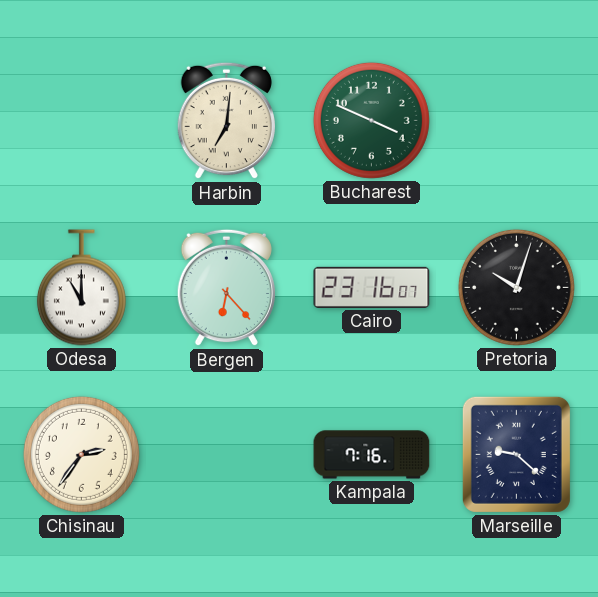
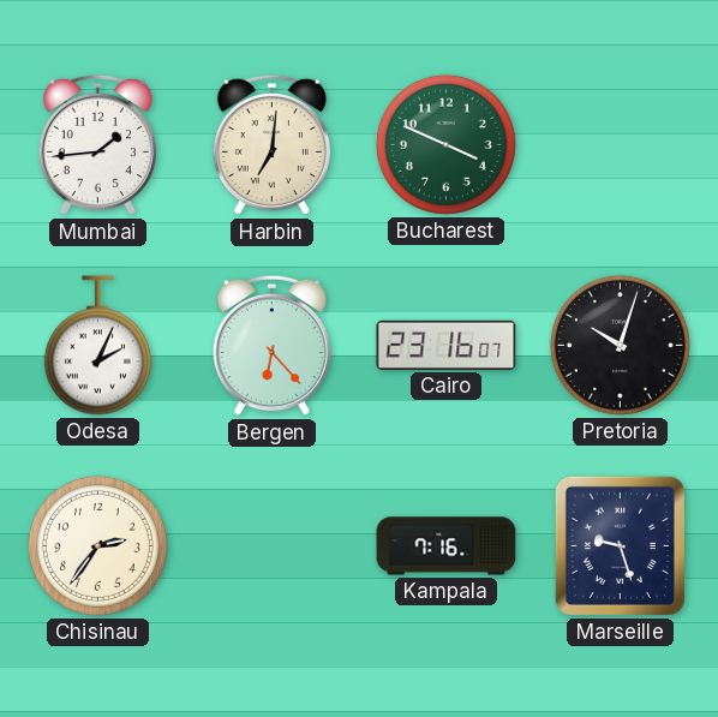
Mumbai: none -> 1:44 (97, 145)
Odesa: 11:00 -> 2:04 (97, 346)
Marseille: 9:22 -> 9:27 (620, 545)
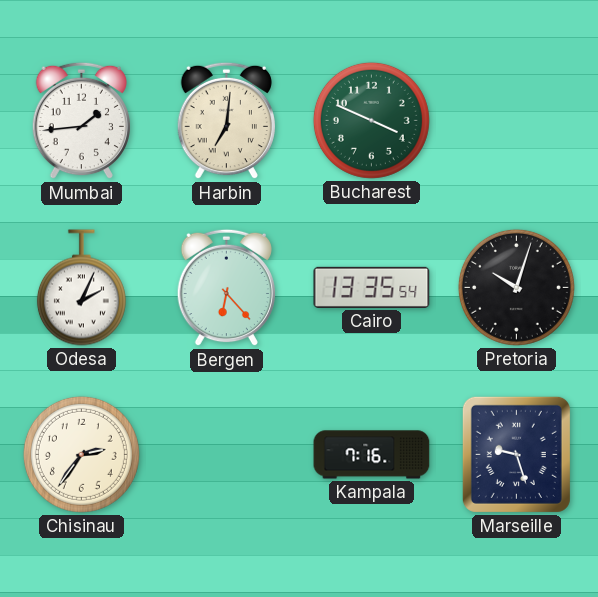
Cairo: 23:16 -> 13:35 (372, 287)
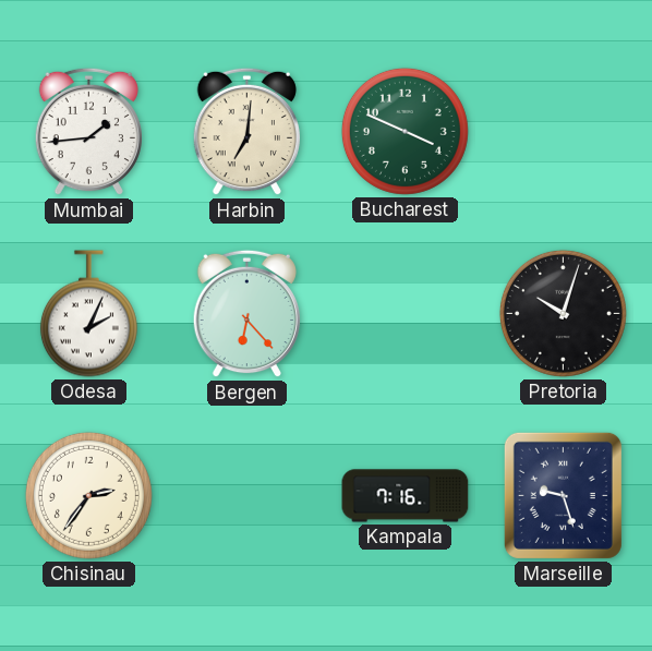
Cairo: 13:35 -> none (372, 287)
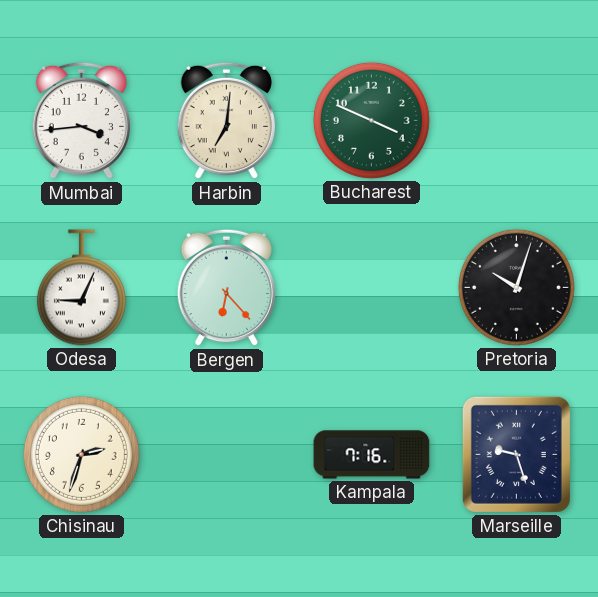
Mumbai: 1:44 -> 3:44 (81, 121)
Odesa: 2:04 -> 9:04 (81, 288)
Chisinau: 2:36 -> 2:33 (81, 454)
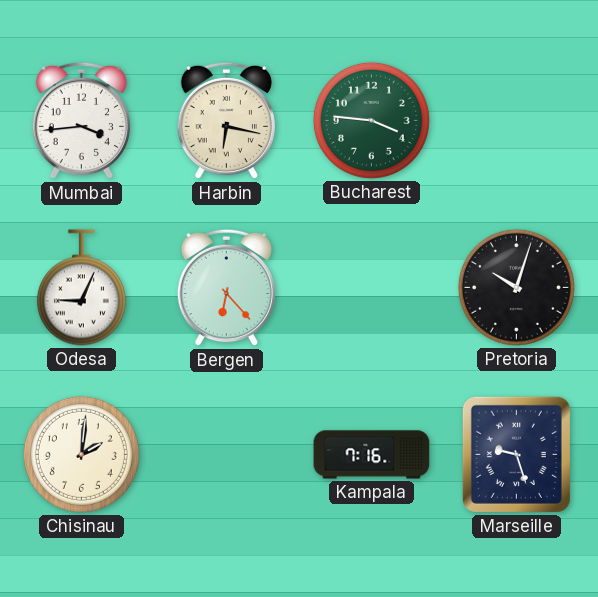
Harbin: 7:01 -> 6:17 (226, 121)
Bucharest: 3:49 -> 3:46 (371, 120)
Chisinau: 2:33 -> 2:01 (81, 454)
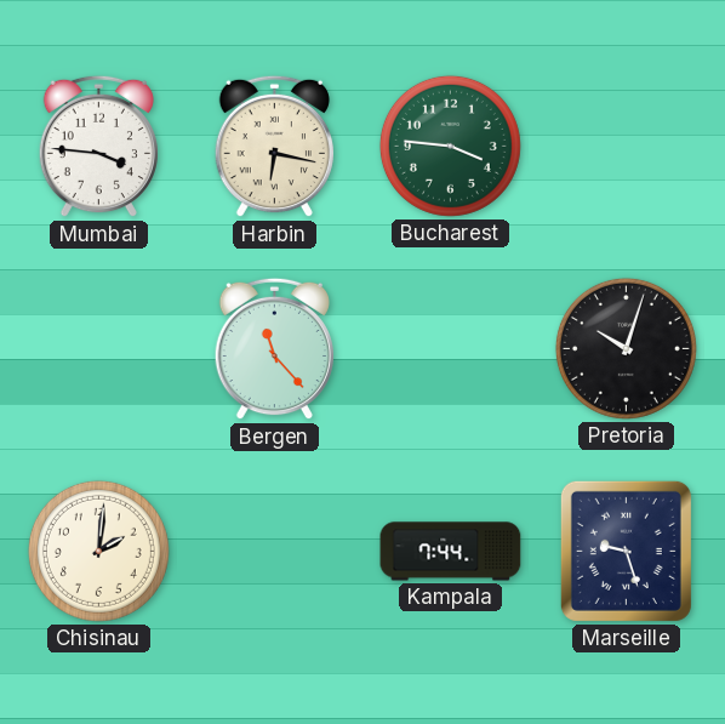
Mumbai: 3:44 -> 3:46 (98, 147)
Odesa: 9:04 -> none (81, 288)
Bergen: 6:23 -> 11:23 (274, 349)
Kampala: 7:16 -> 7:44 (451, 552)
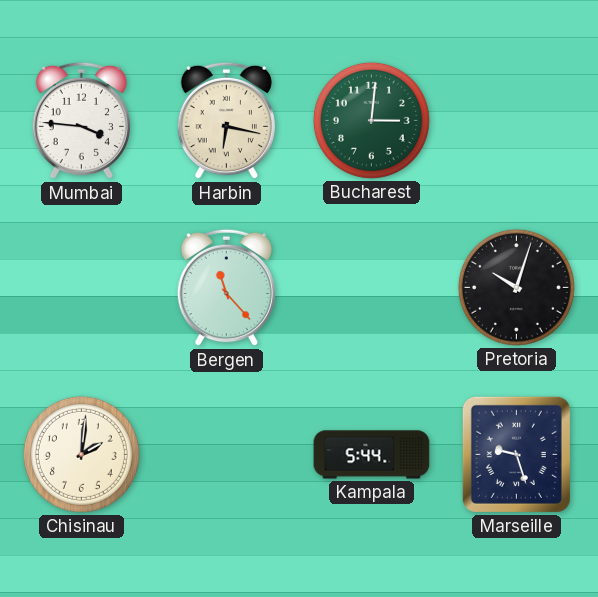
Bucharest: 3:46 -> 3:01 (371, 120)
Kampala: 7:44 -> 5:44 (372, 455)
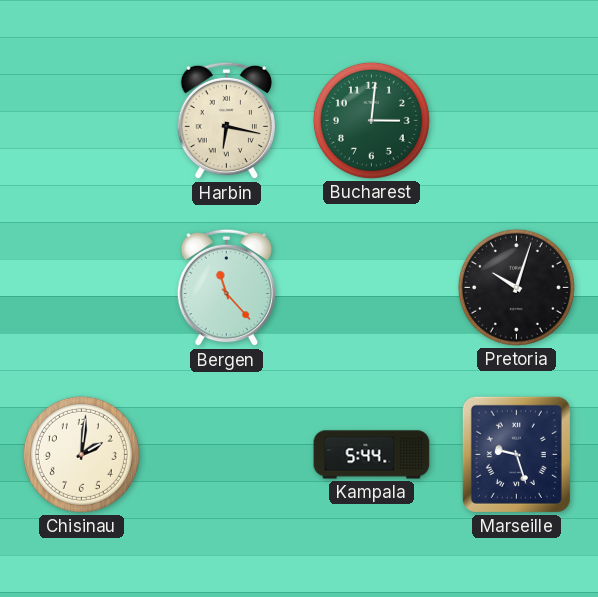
Mumbai: 3:46 -> none (81, 121)
